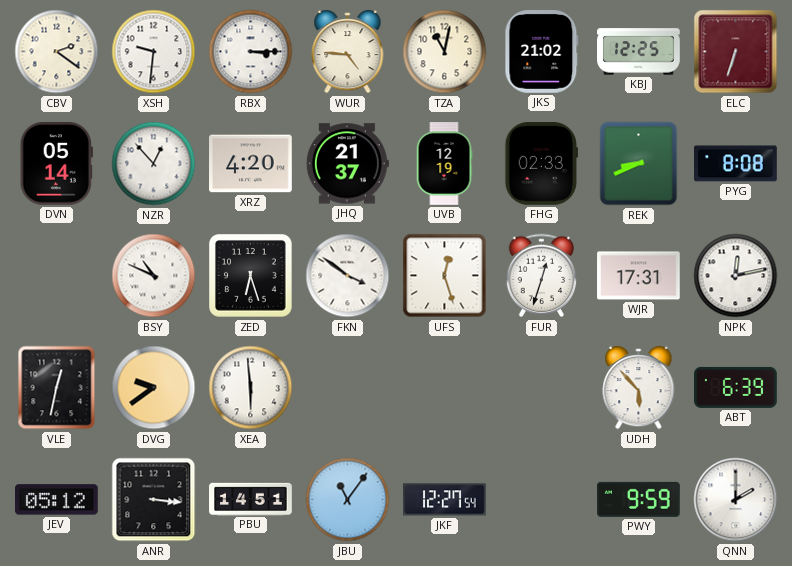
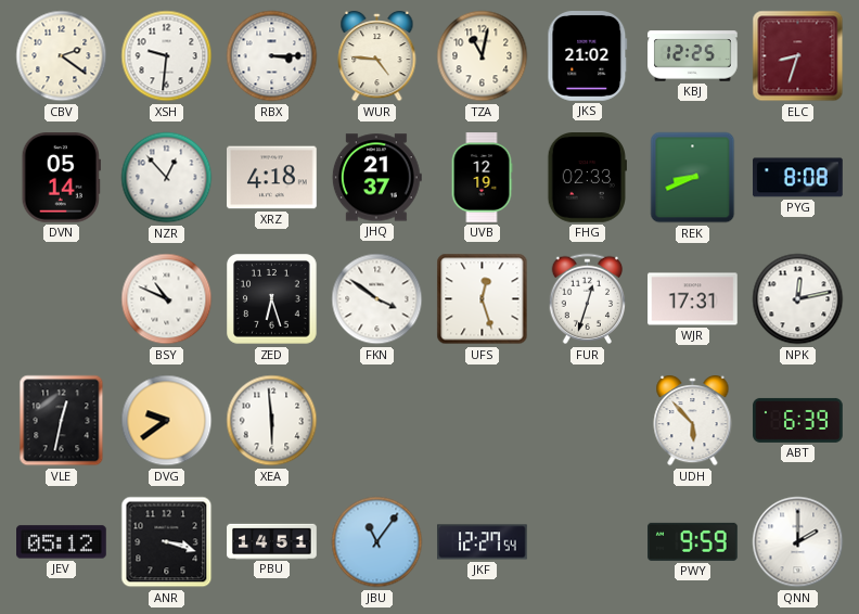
ELC: 6:33 -> 8:33 (798, 56)
XRZ: 4:20 -> 4:18 (272, 178)
ANR: 3:16 -> 3:18 (167, 542)
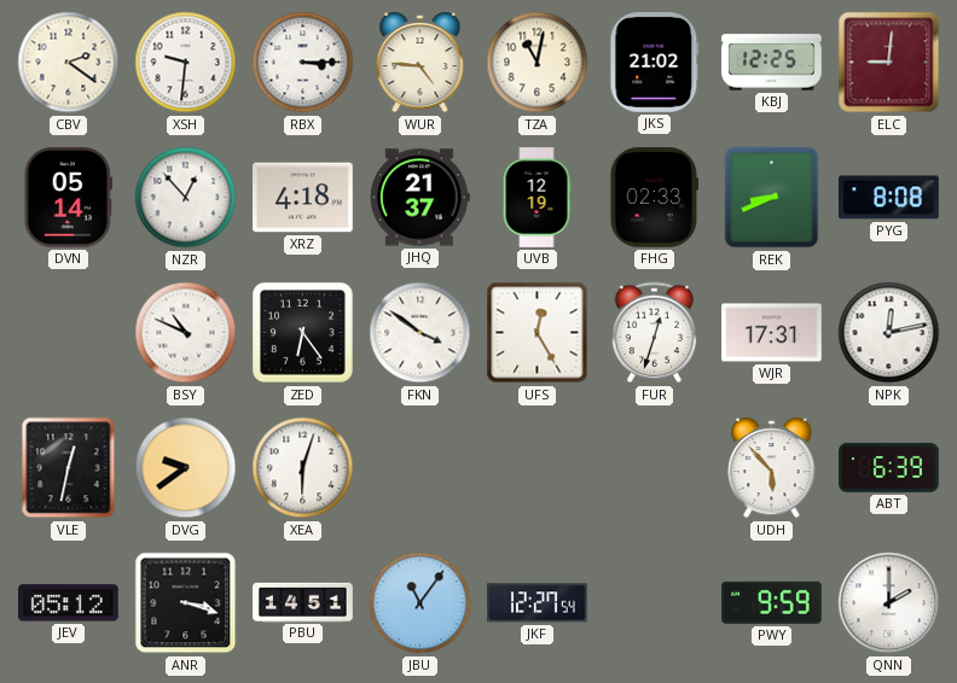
ELC: 8:33 -> 9:01 (889, 63)
ZED: 6:27 -> 6:24 (303, 333)
UFS: 12:27 -> 12:25 (538, 333)
XEA: 5:59 -> 6:03 (303, 468)
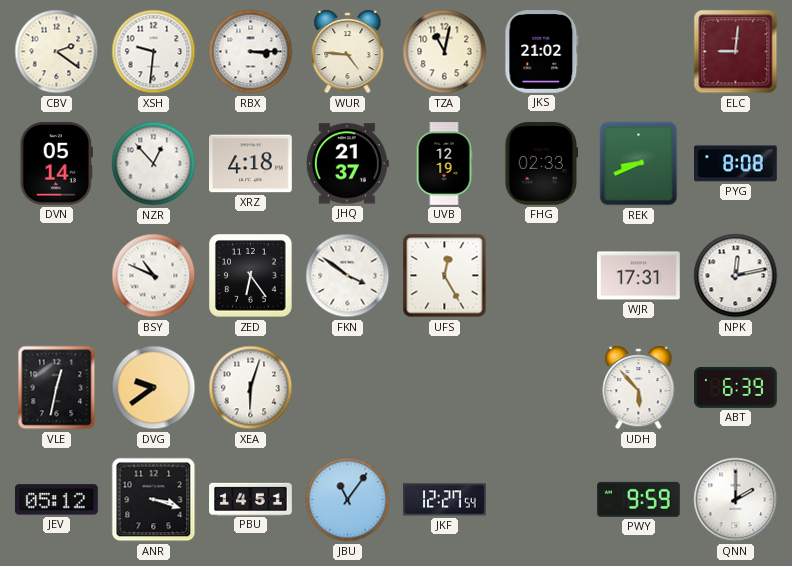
KBJ: 12:25 -> none (772, 63)
FUR: 12:33 -> none (655, 333)
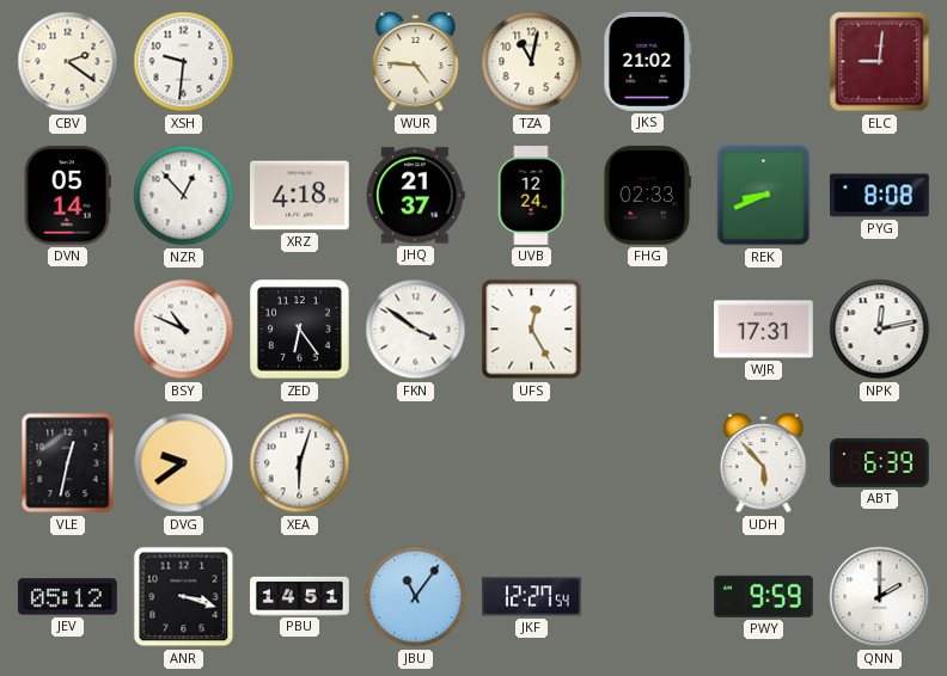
RBX: 3:15 -> none (251, 52)
UVB: 12:19 -> 12:24 (531, 196)
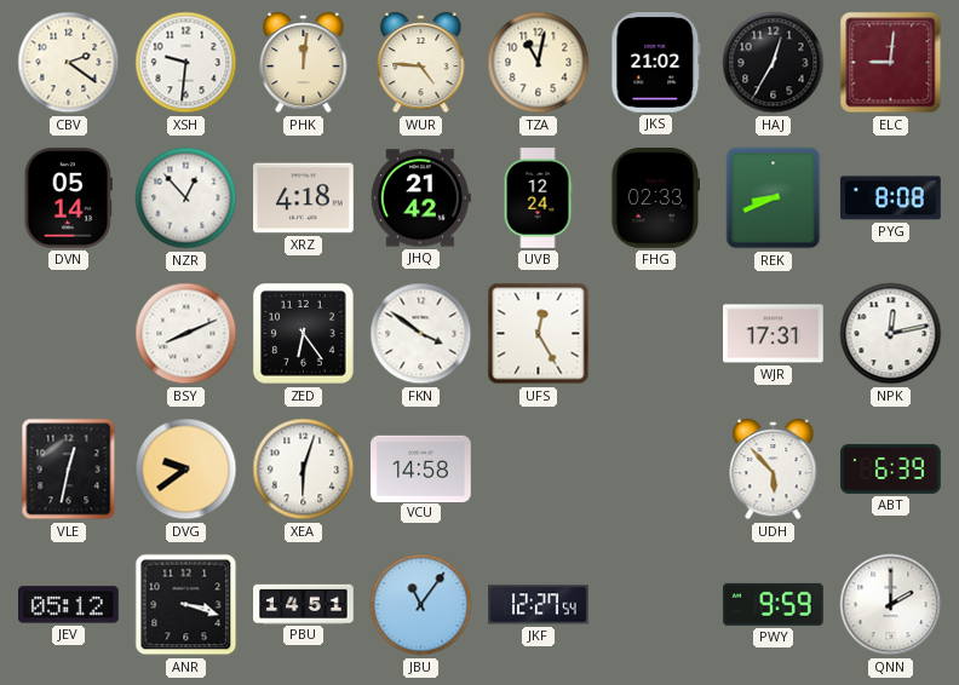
PHK: none -> 12:01 (304, 63)
HAJ: none -> 12:35 (774, 63)
JHQ: 21:37 -> 21:42 (420, 198)
BSY: 10:49 -> 8:11 (186, 334)
VCU: none -> 14:58 (421, 468)
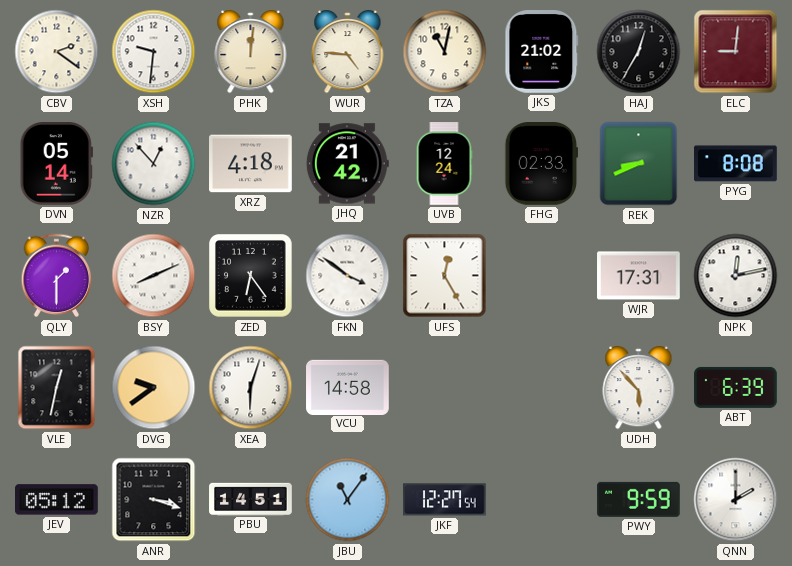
QLY: none -> 1:30 (57, 276)
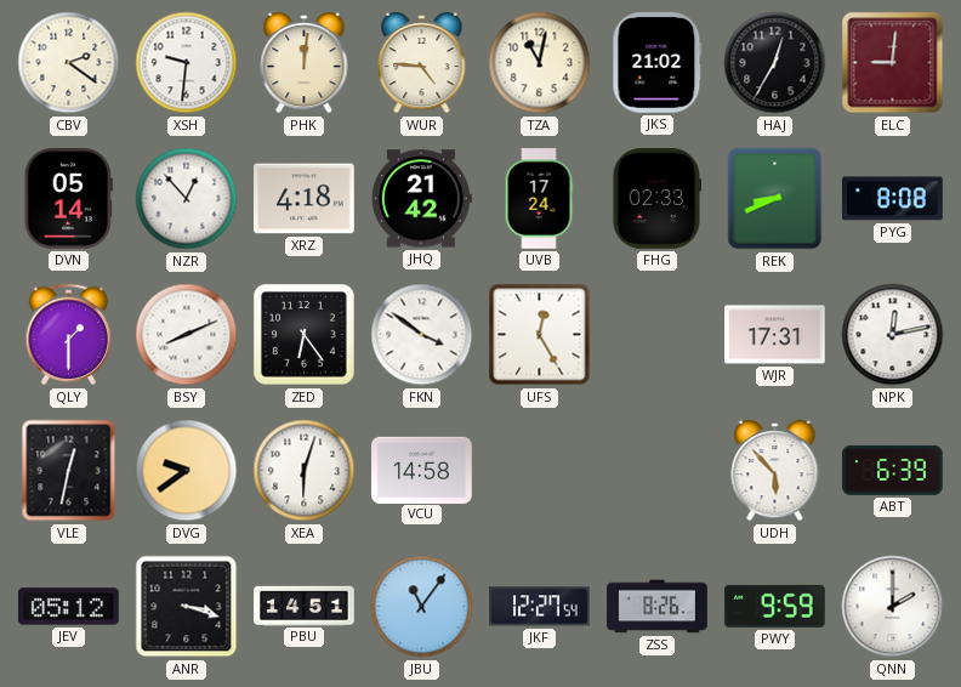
UVB: 12:24 -> 17:24 (539, 199)
ZSS: none -> 8:26 (658, 607)
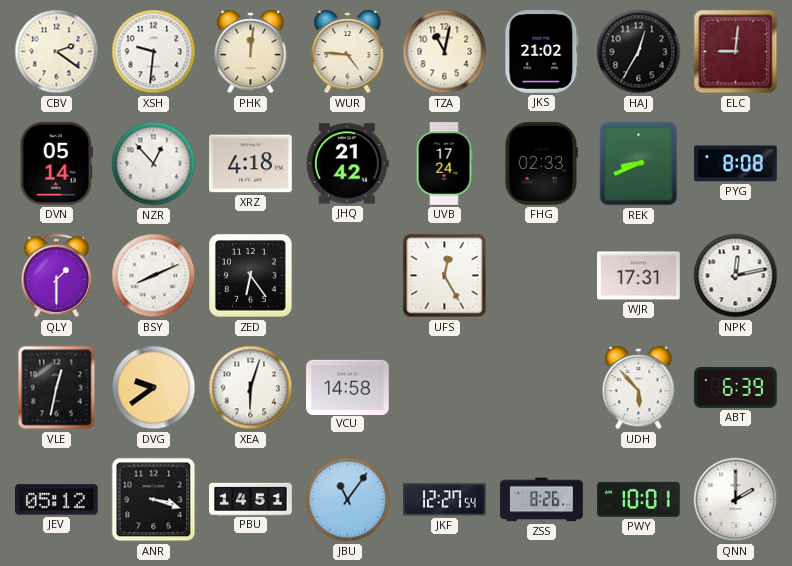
FKN: 3:51 -> none (422, 335)
PWY: 9:59 -> 10:01 (639, 499)
